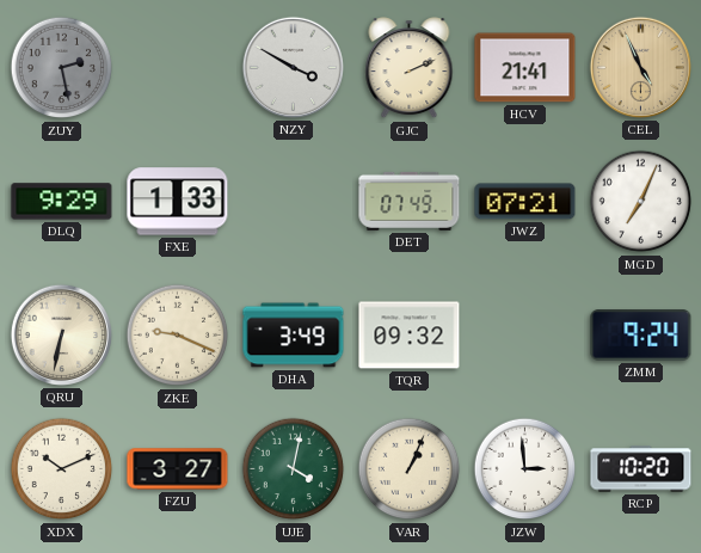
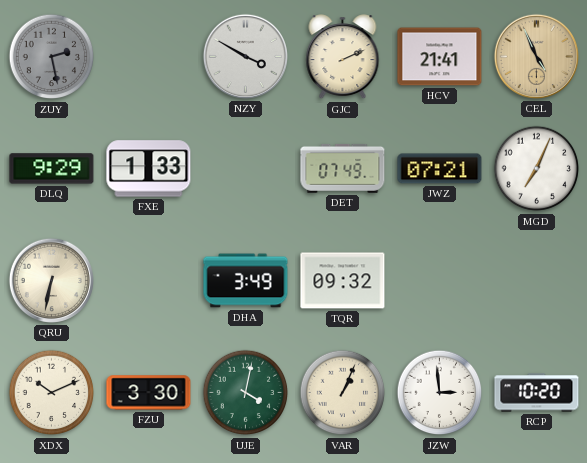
ZKE: 9:19 -> none (178, 336)
ZMM: 9:24 -> none (641, 336)
FZU: 3:27 -> 3:30 (149, 393)
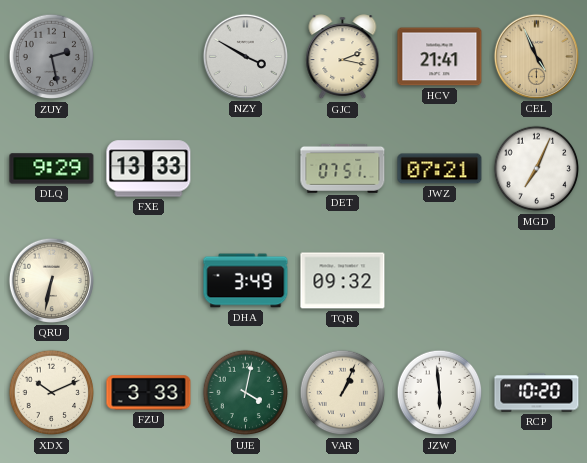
GJC: 2:11 -> 2:17 (343, 57)
FXE: 1:33 -> 13:33 (149, 169)
DET: 07:49 -> 07:51 (343, 168)
FZU: 3:30 -> 3:33 (149, 393)
JZW: 2:59 -> 5:59 (440, 393)
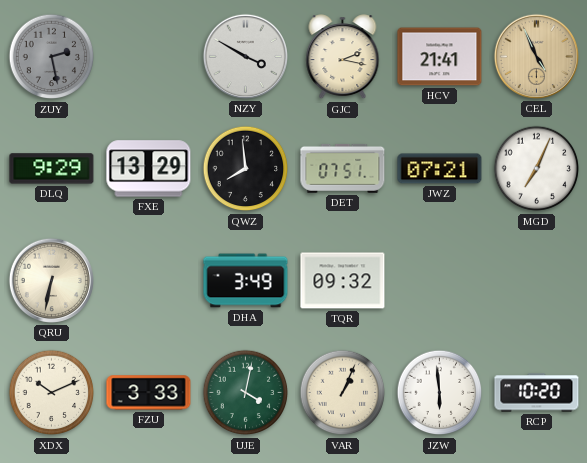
FXE: 13:33 -> 13:29 (149, 169)
QWZ: none -> 7:59 (246, 169)
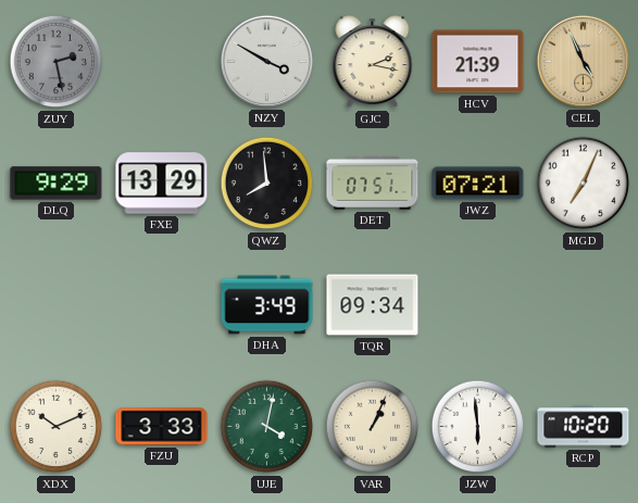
HCV: 21:41 -> 21:39 (478, 62)
QRU: 6:32 -> none (51, 280)
TQR: 09:32 -> 09:34 (373, 305)
